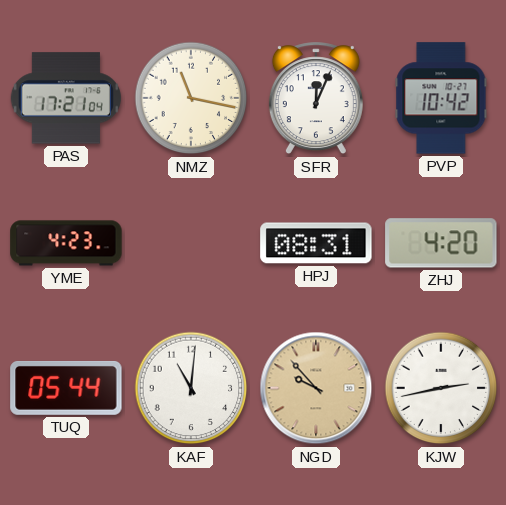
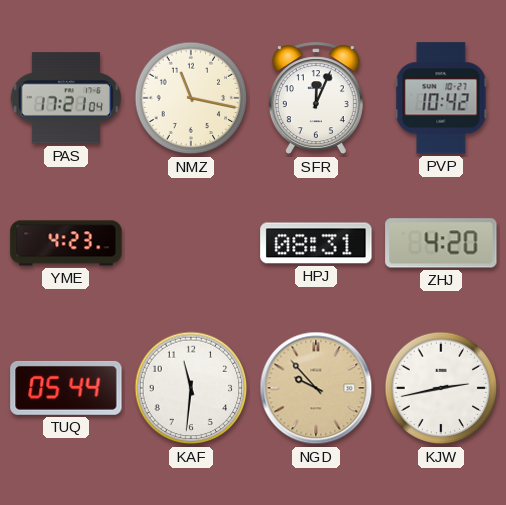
KAF: 11:01 -> 11:31 (191, 388)
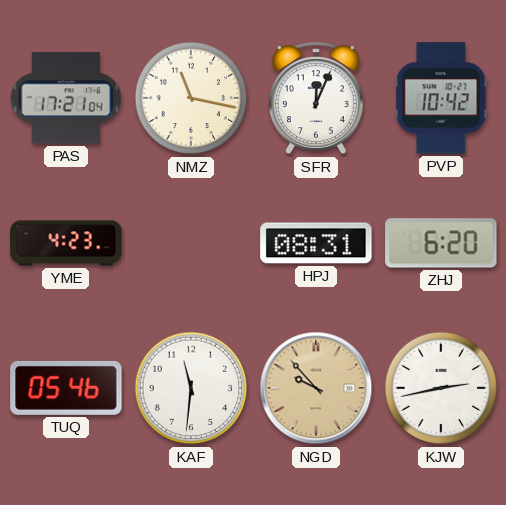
ZHJ: 4:20 -> 6:20 (441, 243)
TUQ: 05:44 -> 05:46 (66, 388)
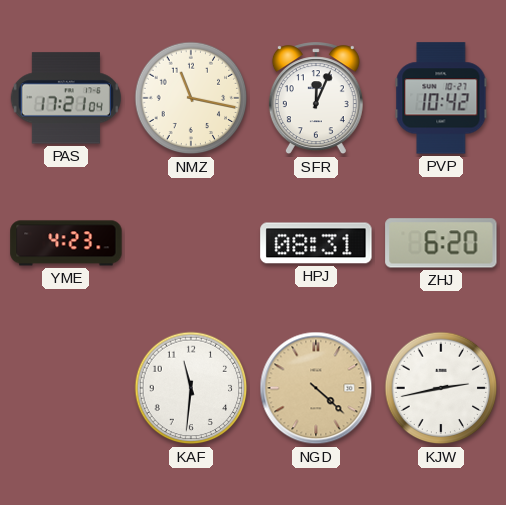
TUQ: 05:46 -> none (66, 388)
NGD: 9:53 -> 4:22 (316, 388)
